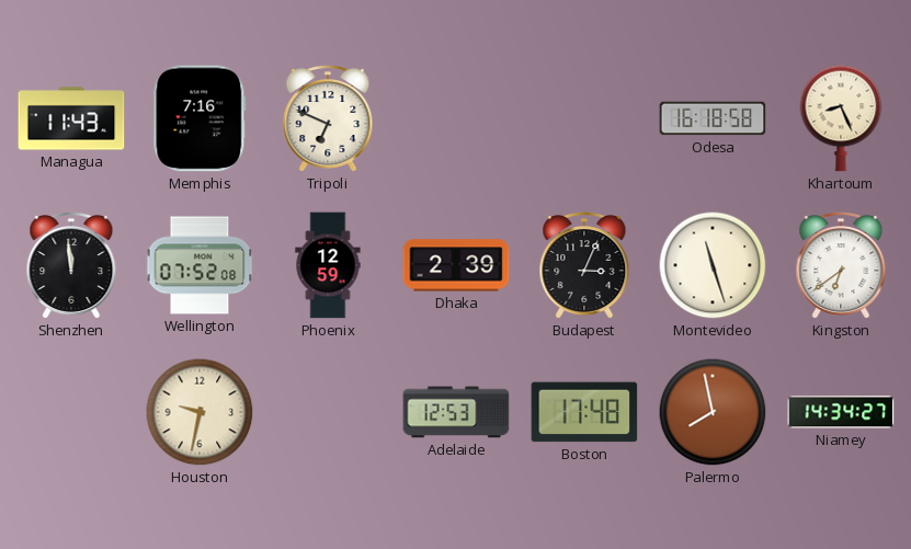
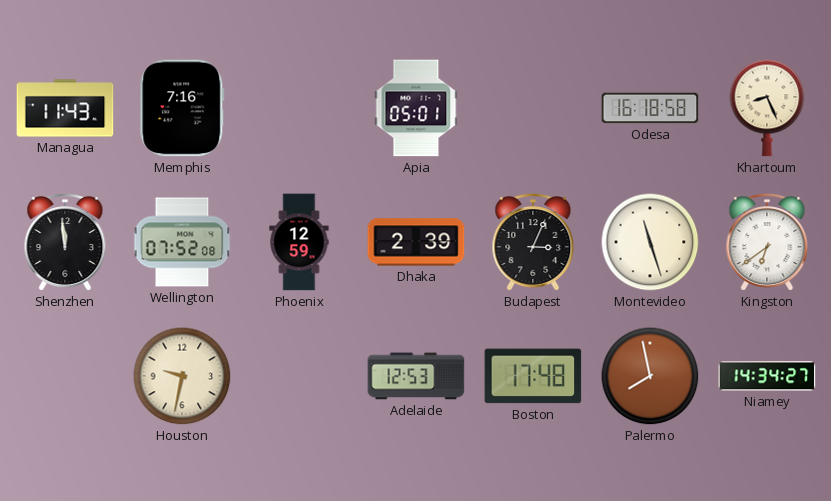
Tripoli: 6:49 -> none (328, 119)
Apia: none -> 05:01 (416, 108)
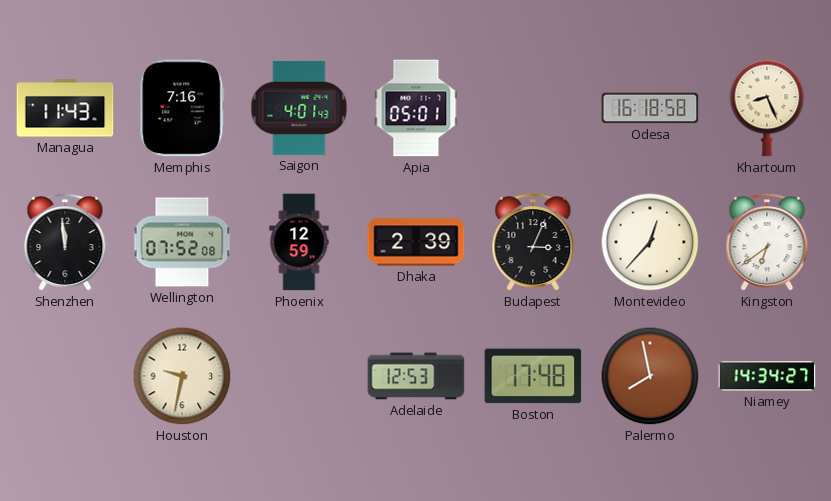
Saigon: none -> 4:01 (299, 108)
Montevideo: 11:27 -> 12:37 (650, 242)
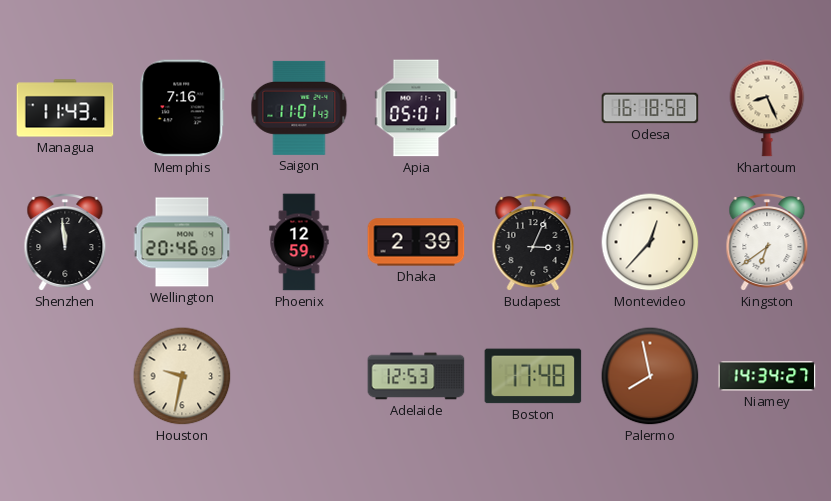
Saigon: 4:01 -> 11:01 (299, 108)
Wellington: 07:52 -> 20:46 (182, 242)
